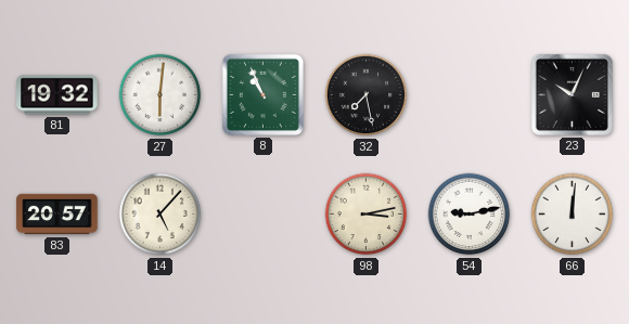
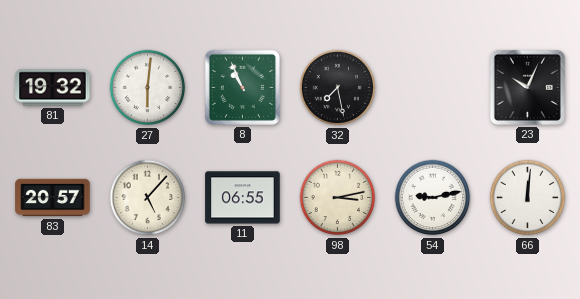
11: none -> 06:55 (243, 198)
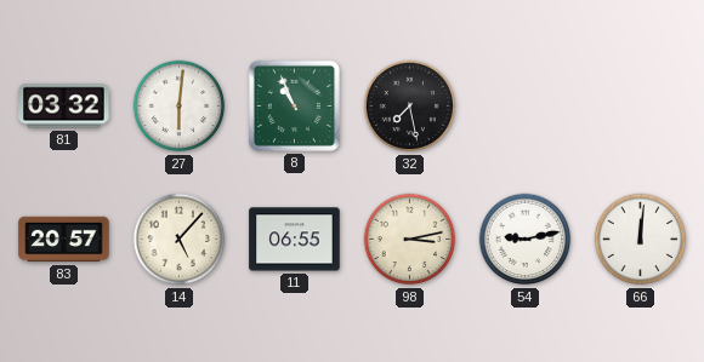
81: 19:32 -> 03:32 (64, 107)
23: 10:04 -> none (527, 87)
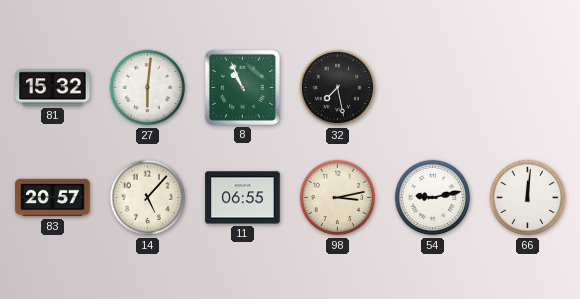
81: 03:32 -> 15:32 (53, 88)
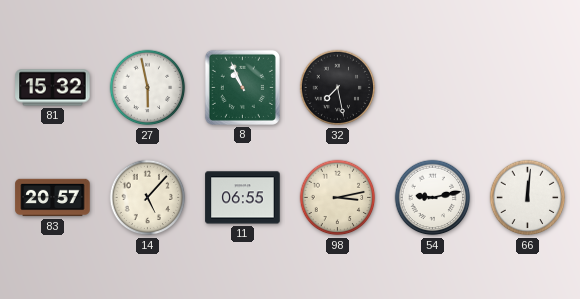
27: 6:01 -> 5:58 (148, 88)
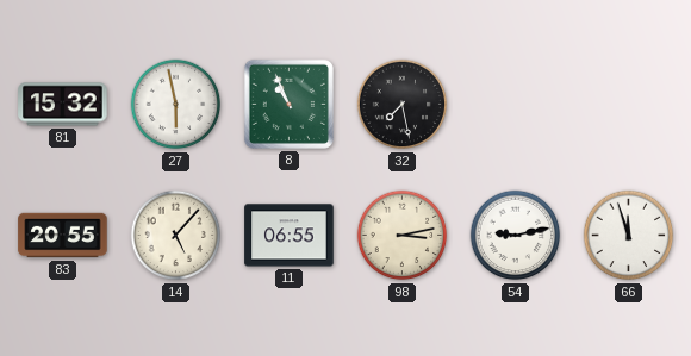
83: 20:57 -> 20:55 (63, 236)
66: 12:01 -> 11:57 (629, 236)
